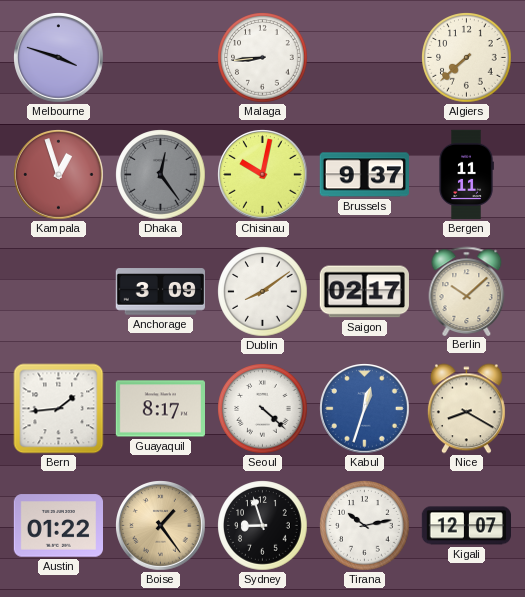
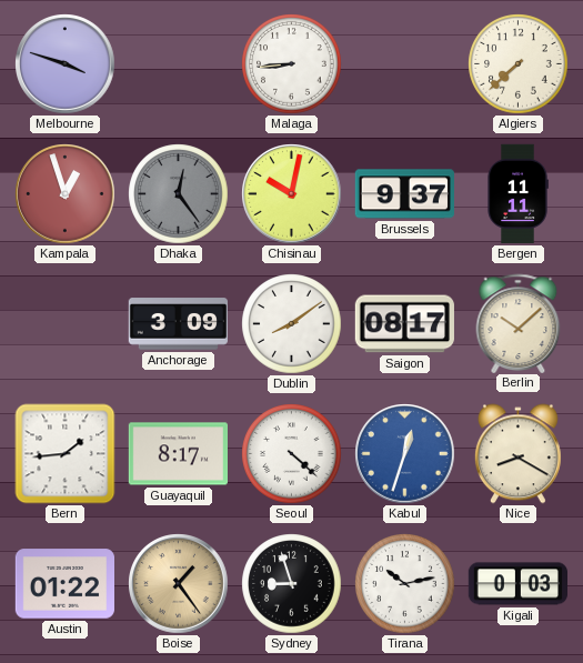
Saigon: 02:17 -> 08:17 (404, 324)
Kigali: 12:07 -> 0:03 (517, 584)
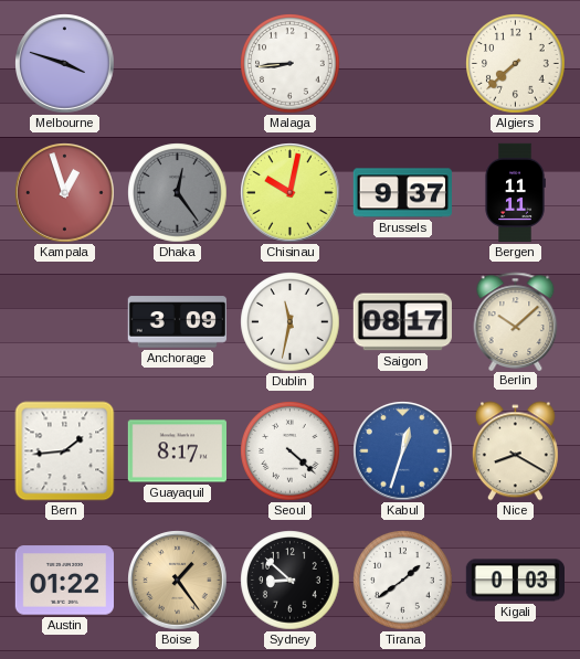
Dublin: 8:09 -> 11:32 (291, 322)
Sydney: 8:57 -> 8:52 (291, 581)
Tirana: 10:13 -> 1:39 (403, 581)
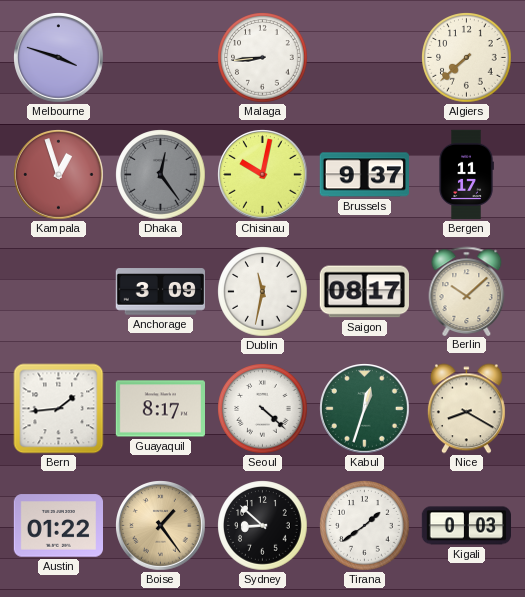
Bergen: 11:11 -> 11:17 (466, 175)
Kabul dial: blue -> green (365, 409)
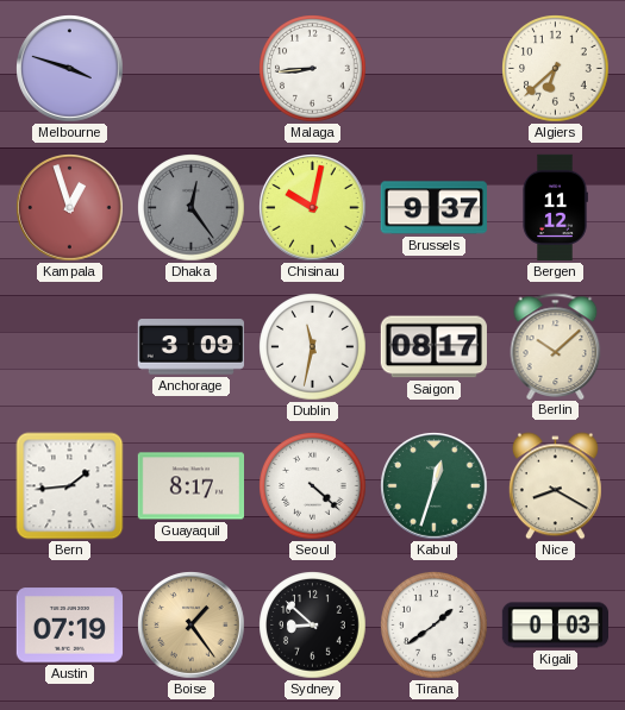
Algiers: 7:38 -> 6:38 (556, 69)
Bergen: 11:17 -> 11:12 (555, 208)
Austin: 01:22 -> 07:19 (69, 626)
